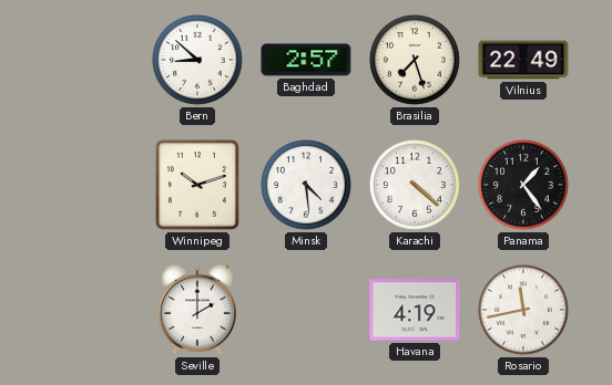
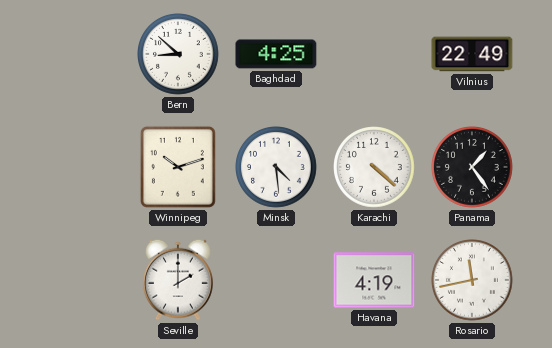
Baghdad: 2:57 -> 4:25 (276, 54)
Brasilia: 7:27 -> none (416, 61)
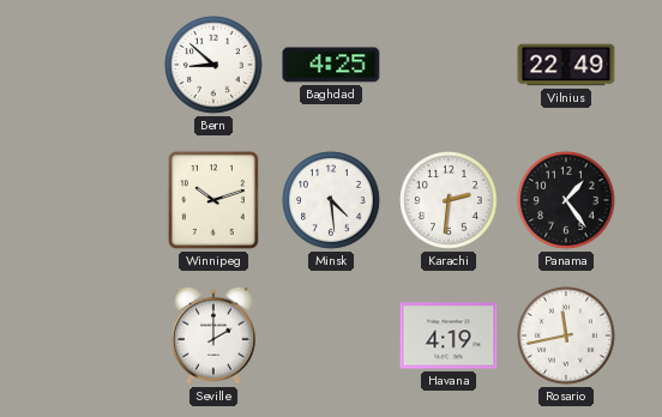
Karachi: 4:22 -> 2:31 (450, 201)
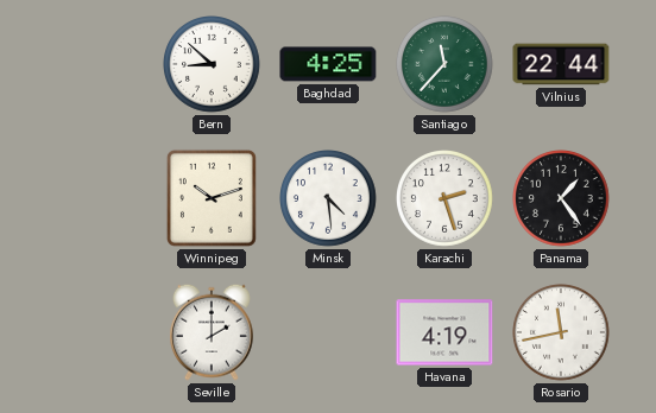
Santiago: none -> 11:37 (446, 65)
Vilnius: 22:49 -> 22:44 (561, 64)
Karachi: 2:31 -> 2:27 (446, 199)
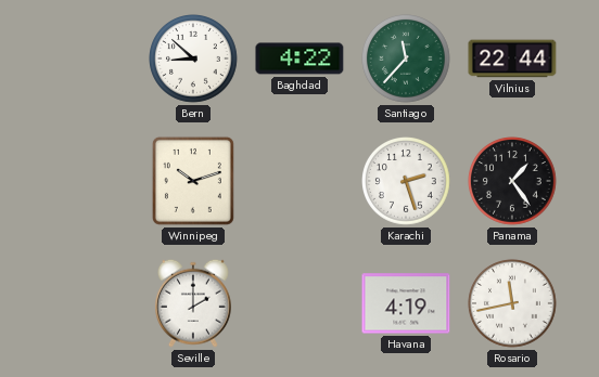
Baghdad: 4:25 -> 4:22 (299, 58)
Minsk: 4:29 -> none (329, 199)
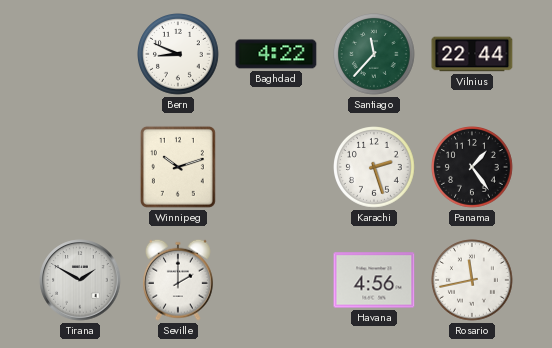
Bern: 8:52 -> 8:49 (179, 55)
Tirana: none -> 1:50 (80, 280)
Havana: 4:19 -> 4:56 (374, 280)
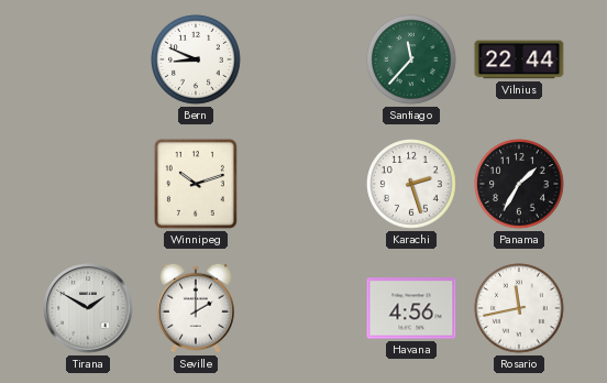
Baghdad: 4:22 -> none (276, 54)
Panama: 1:24 -> 1:35 (520, 185)
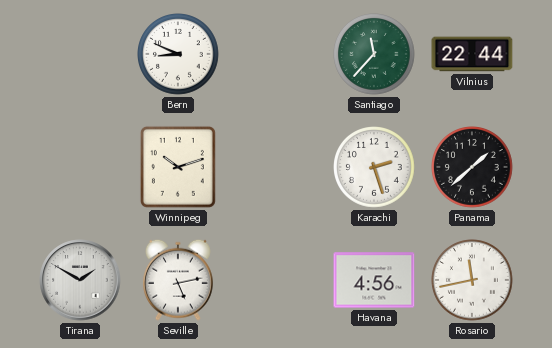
Panama: 1:35 -> 1:38 (473, 168)
Seville: 2:00 -> 5:13 (178, 280)
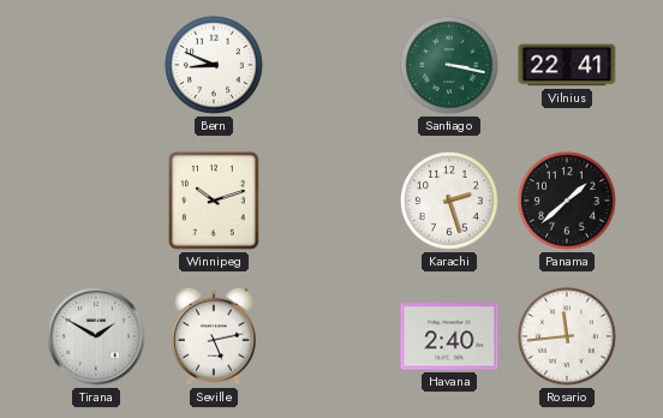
Santiago: 11:37 -> 3:17 (450, 66)
Vilnius: 22:44 -> 22:41 (567, 65)
Havana: 4:56 -> 2:40 (449, 336)
Rosario: 11:43 -> 11:44 (568, 338)
